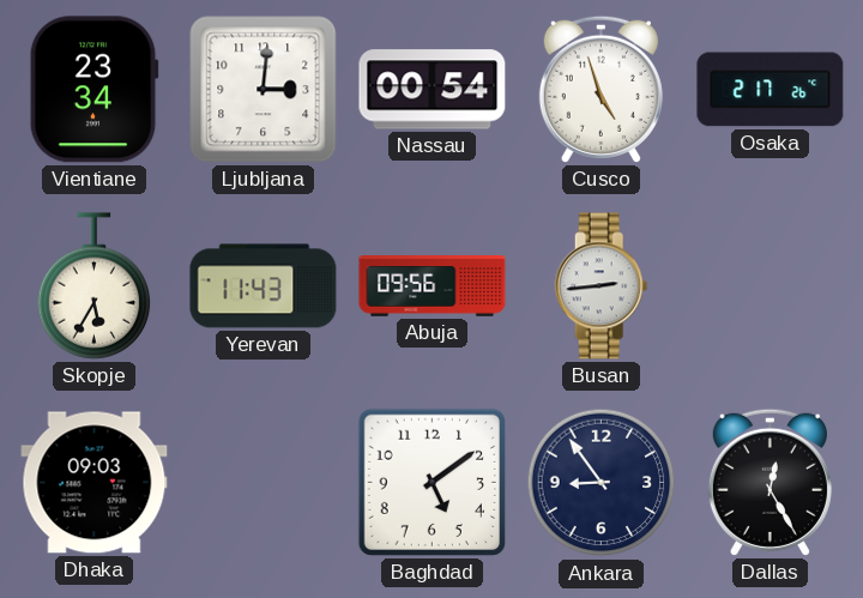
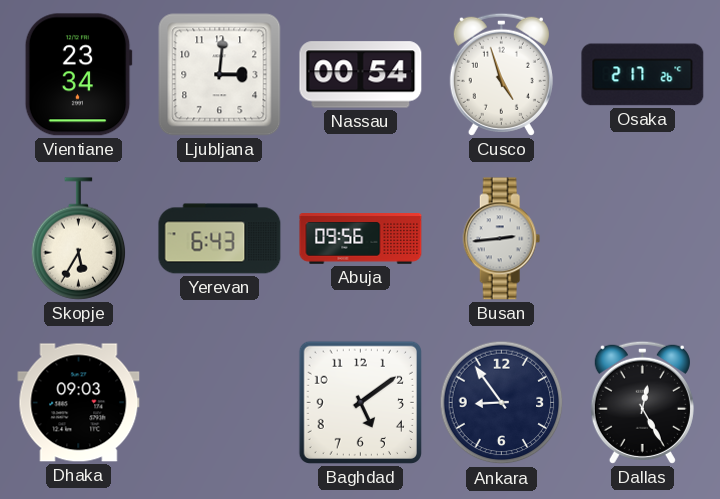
Yerevan: 11:43 -> 6:43 (220, 239)
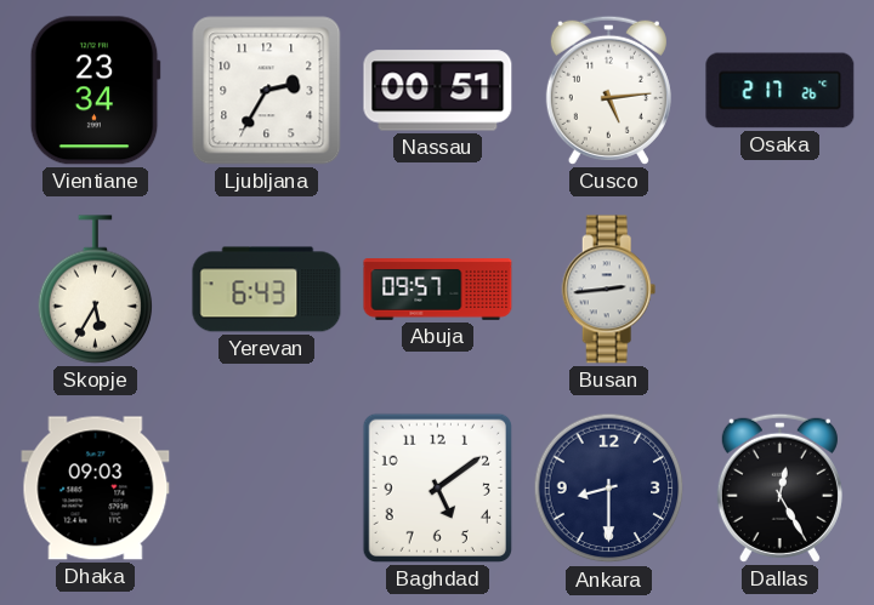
Ljubljana: 3:01 -> 2:35 (267, 91)
Nassau: 00:54 -> 00:51 (438, 91)
Cusco: 4:57 -> 5:14 (608, 90)
Abuja: 09:56 -> 09:57 (438, 290)
Ankara: 8:54 -> 8:30 (609, 489)
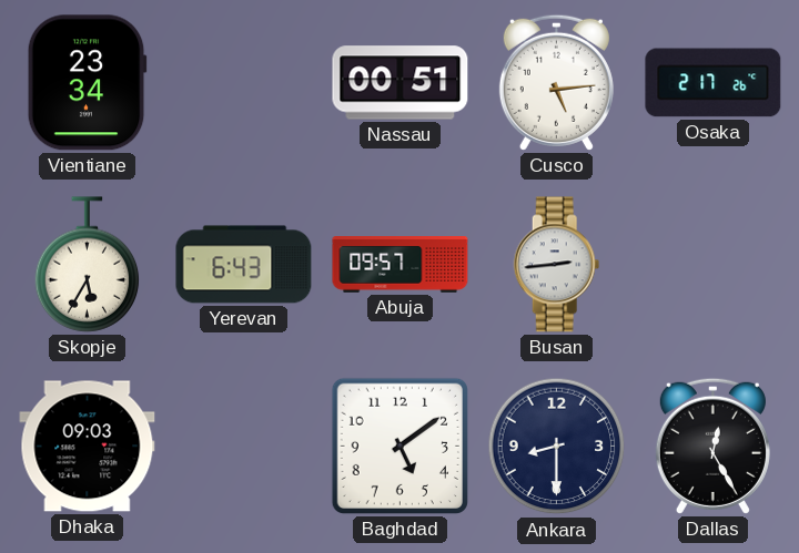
Ljubljana: 2:35 -> none (267, 91)
